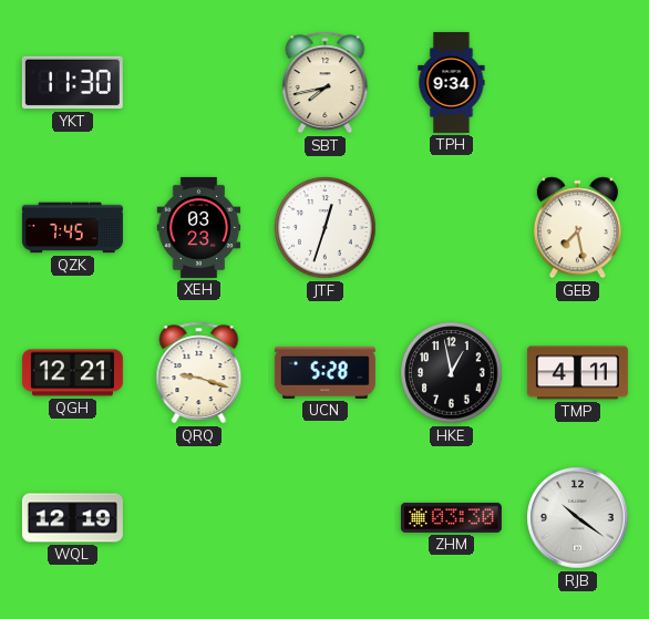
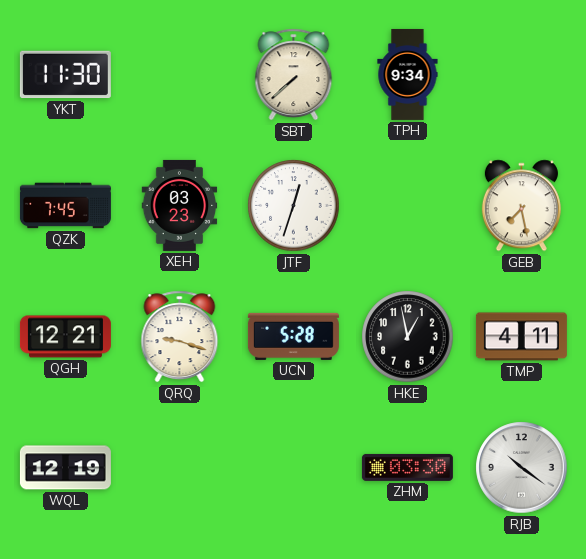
SBT: 7:43 -> 7:38 (294, 75)
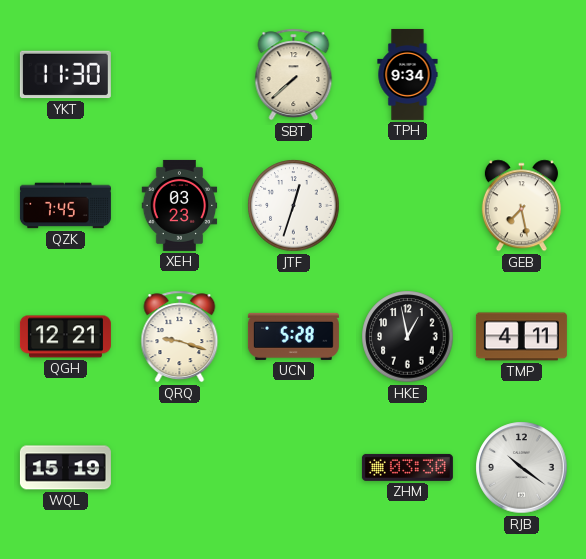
WQL: 12:19 -> 15:19 (65, 468)
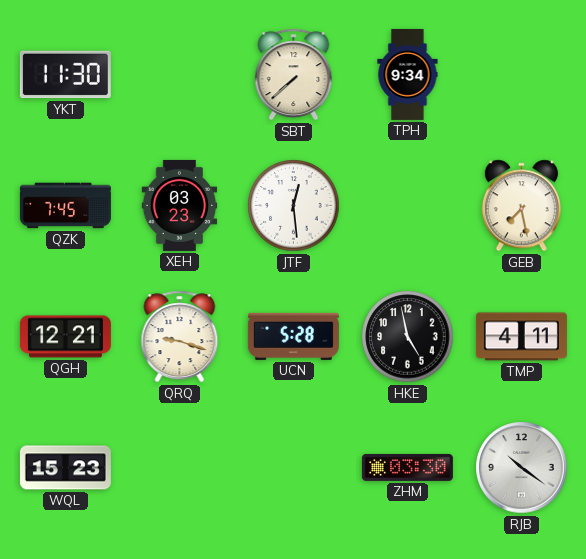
JTF: 12:33 -> 12:29 (294, 206)
HKE: 12:58 -> 4:58 (408, 337)
WQL: 15:19 -> 15:23 (65, 468)
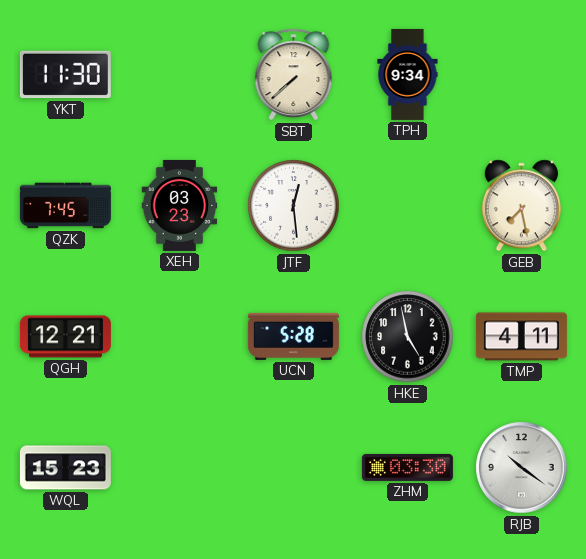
QRQ: 9:18 -> none (180, 337)
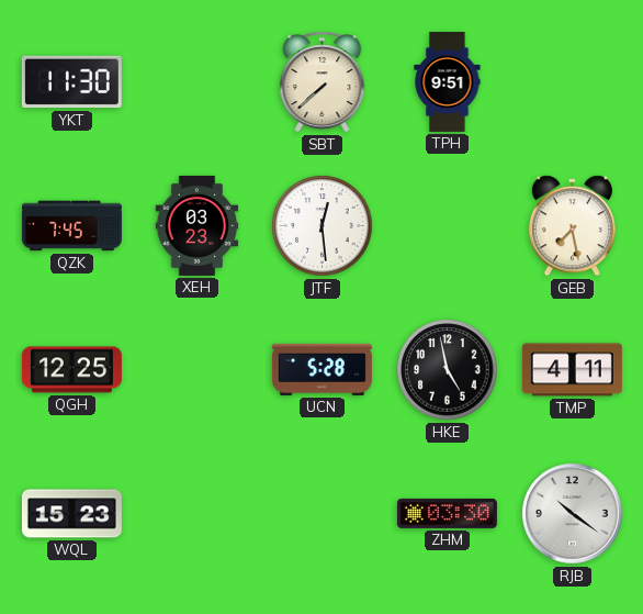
TPH: 9:34 -> 9:51 (448, 81)
QGH: 12:21 -> 12:25 (71, 370)
